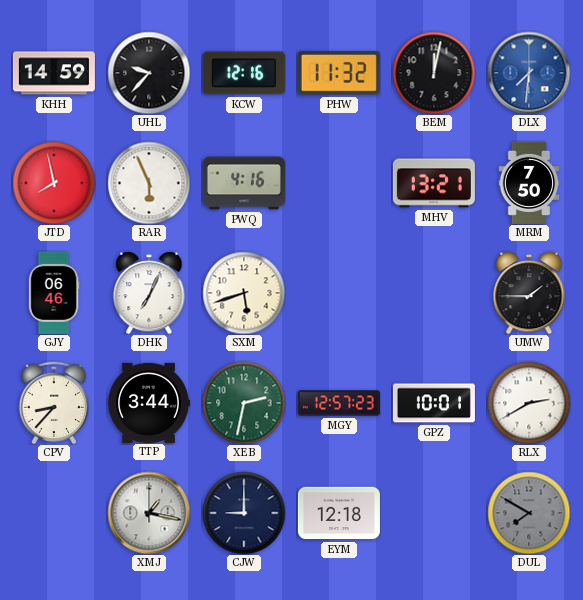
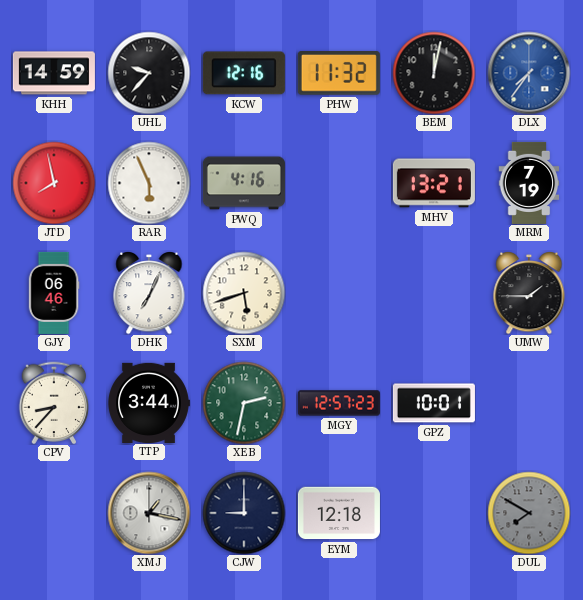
DLX: 7:31 -> 7:36 (529, 73)
MRM: 7:50 -> 7:19 (529, 183)
RLX: 2:40 -> none (529, 403)
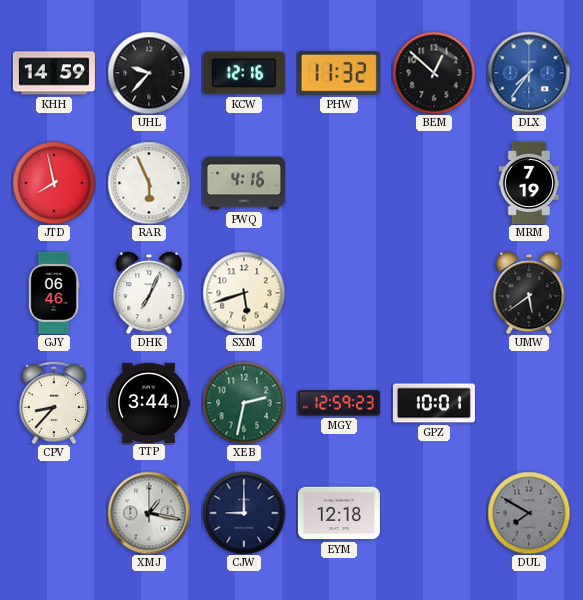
BEM: 12:02 -> 12:52 (434, 73)
MHV: 13:21 -> none (434, 183)
UMW: 1:45 -> 5:39 (529, 293)
MGY: 12:57 -> 12:59 (339, 403)
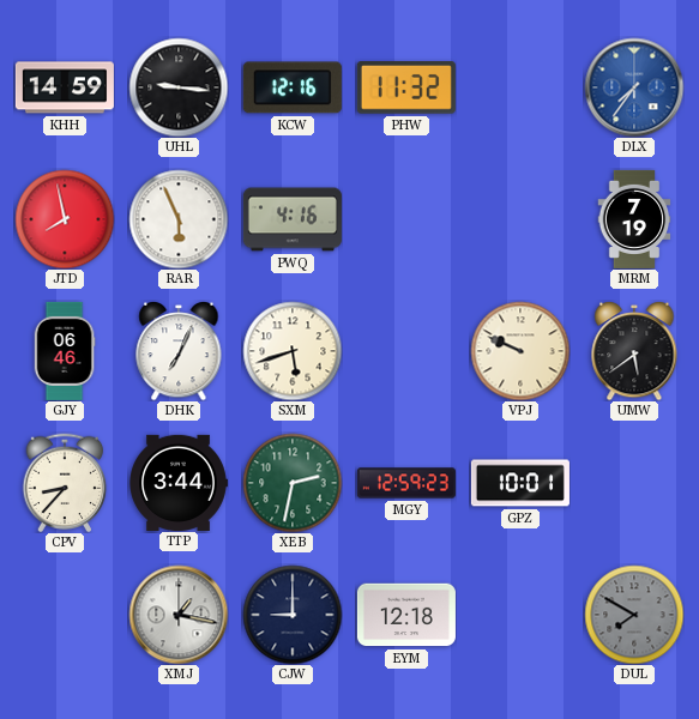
UHL: 9:37 -> 9:16 (179, 87)
BEM: 12:52 -> none (434, 73)
VPJ: none -> 9:49 (520, 351)
